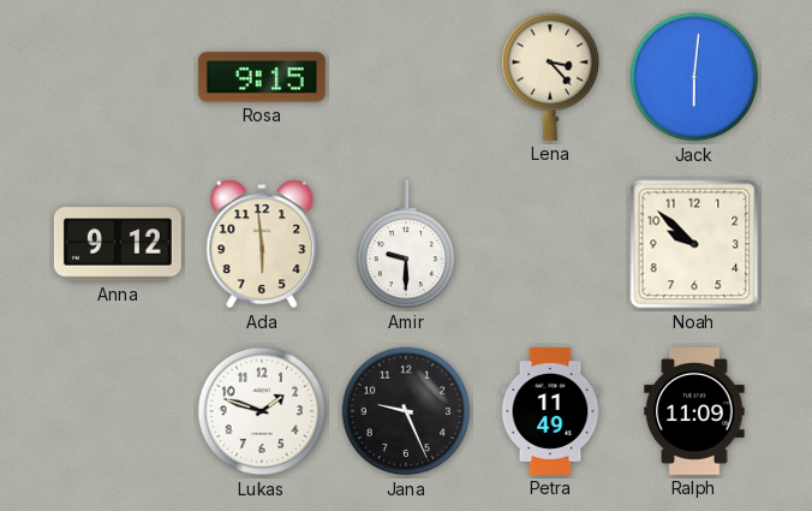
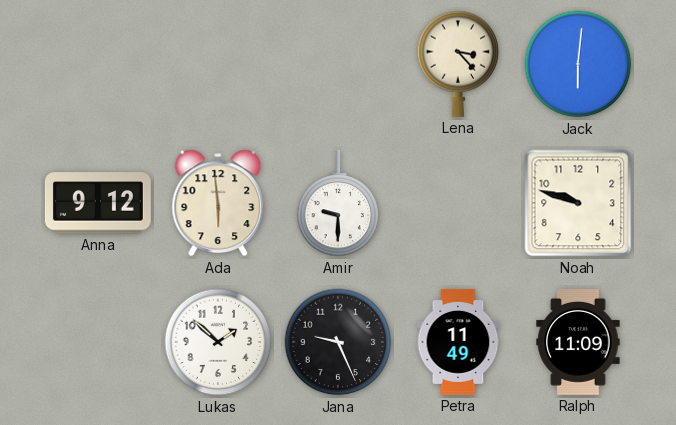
Rosa: 9:15 -> none (262, 77)
Noah: 9:52 -> 9:48 (578, 203)
Lukas: 1:48 -> 1:52 (218, 342)
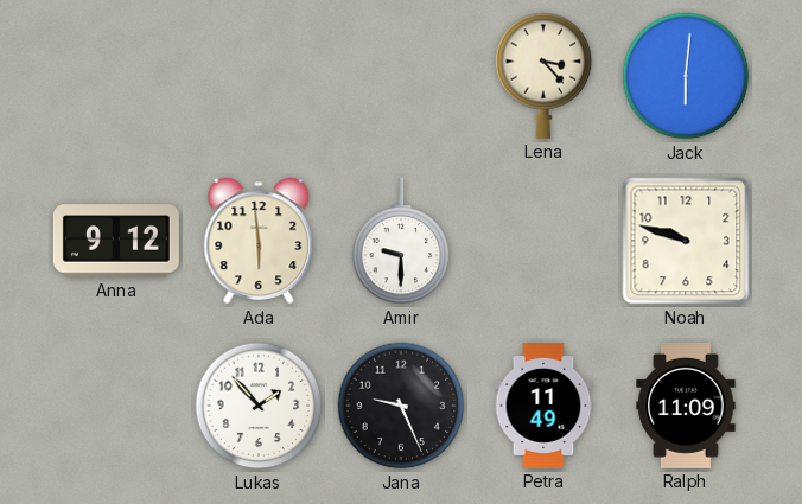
Lukas: 1:52 -> 1:53 (259, 406)
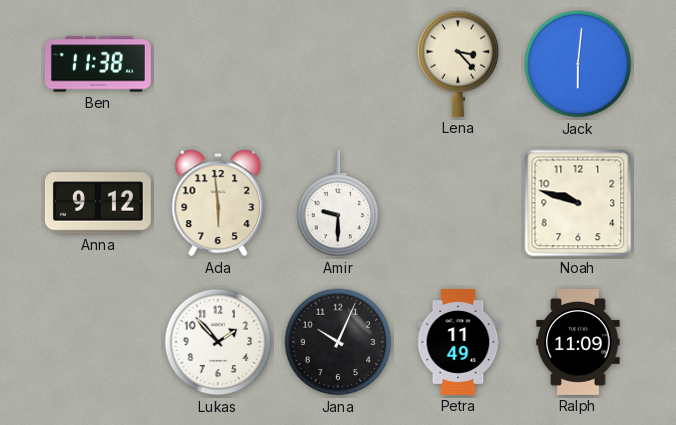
Ben: none -> 11:38 (98, 64)
Jana: 9:26 -> 10:04 (338, 342)
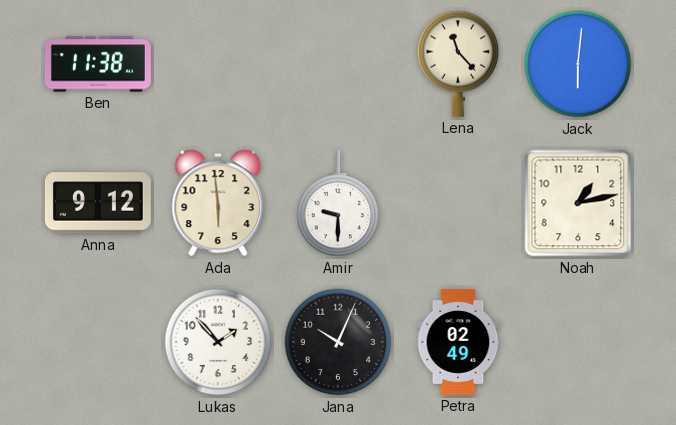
Lena: 3:23 -> 11:23 (458, 64)
Noah: 9:48 -> 1:13 (578, 203)
Petra: 11:49 -> 02:49 (458, 342)
Ralph: 11:09 -> none (578, 342)
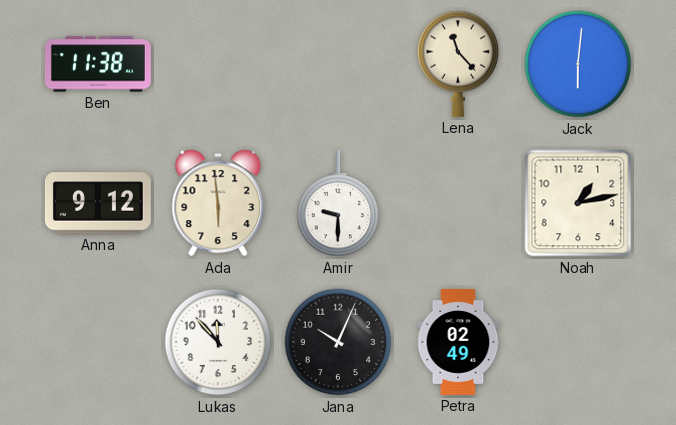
Lukas: 1:53 -> 11:53 (218, 342)
